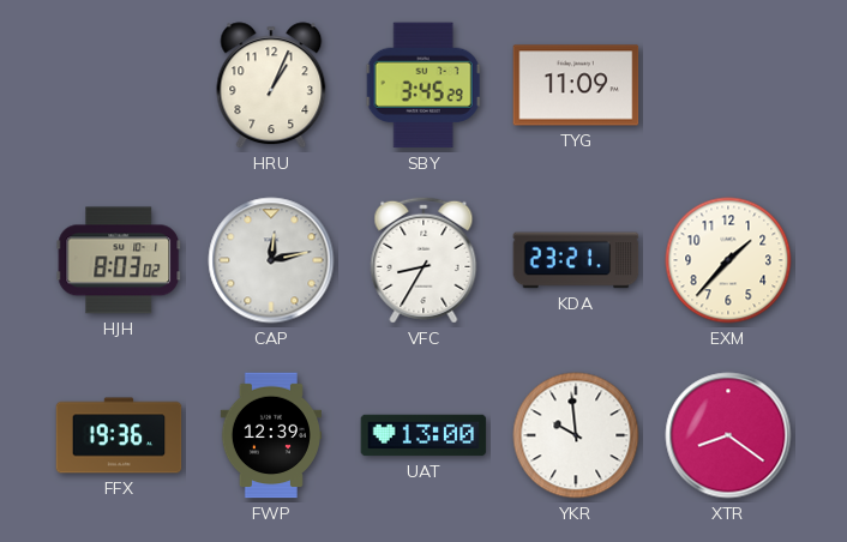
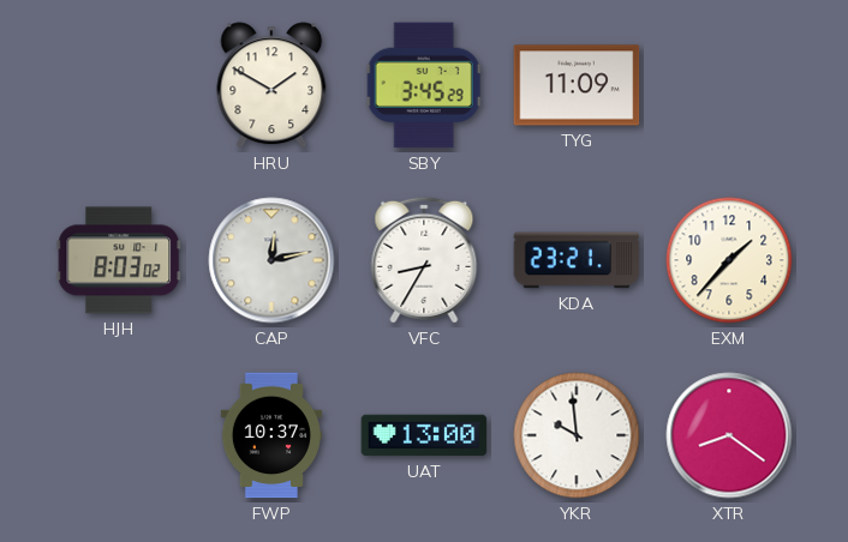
HRU: 1:04 -> 1:50 (271, 85)
FFX: 19:36 -> none (119, 435)
FWP: 12:39 -> 10:37 (271, 435)
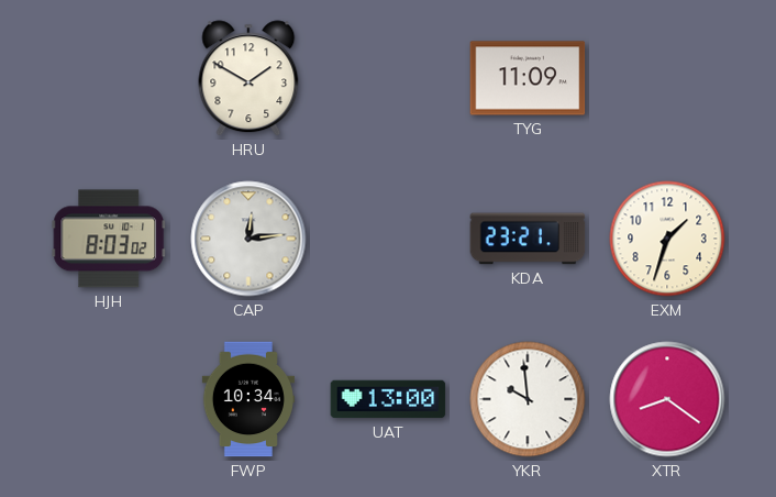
SBY: 3:45 -> none (424, 85)
CAP: 12:13 -> 12:14 (248, 239)
VFC: 8:35 -> none (424, 260)
EXM: 1:37 -> 1:33 (667, 239)
FWP: 10:37 -> 10:34 (248, 399)
